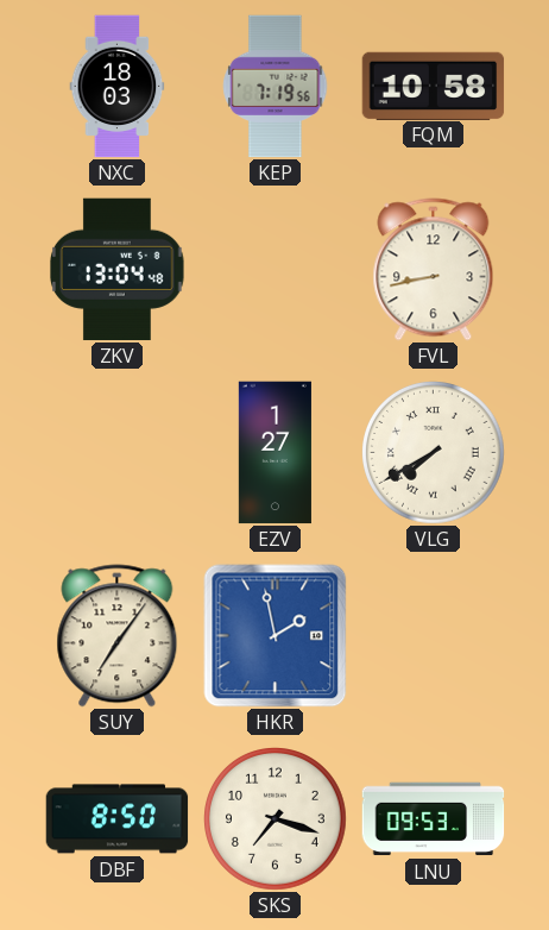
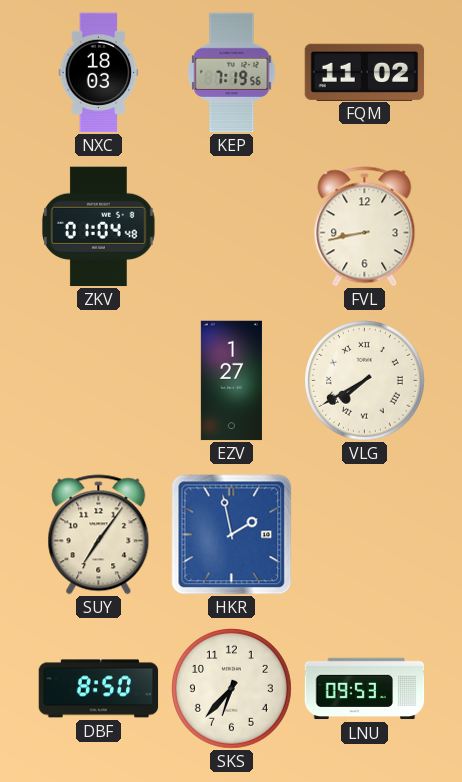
FQM: 10:58 -> 11:02 (365, 72)
ZKV: 13:04 -> 01:04 (99, 227)
SKS: 7:18 -> 6:37 (232, 689)
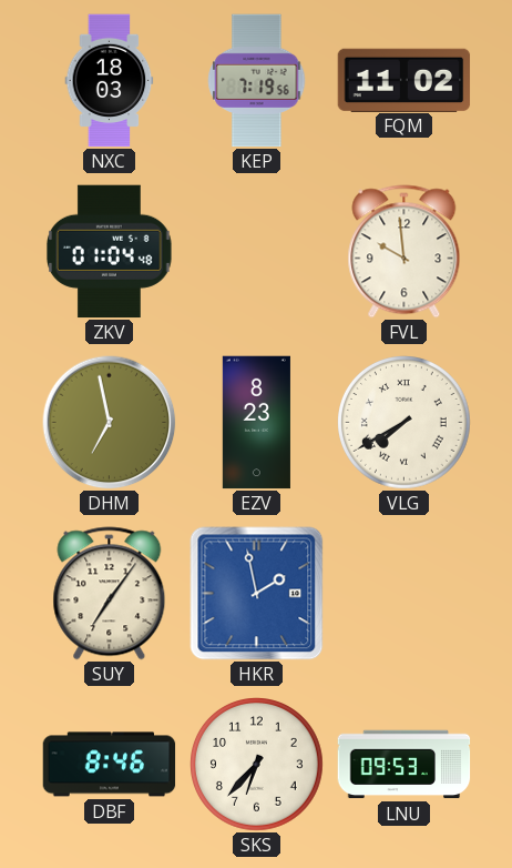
FVL: 8:43 -> 9:59 (405, 252)
DHM: none -> 6:58 (110, 423)
EZV: 1:27 -> 8:23 (256, 423)
DBF: 8:50 -> 8:46 (110, 765)
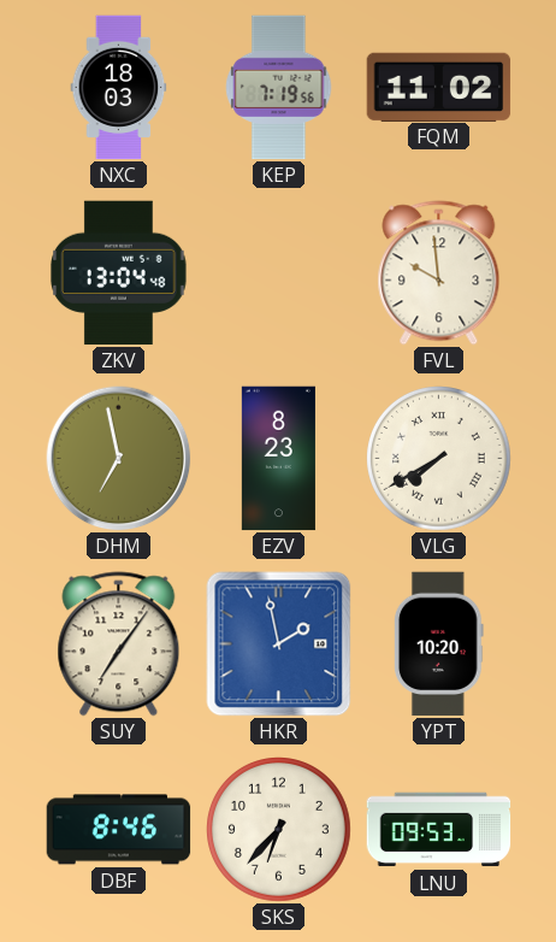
ZKV: 01:04 -> 13:04 (119, 273)
YPT: none -> 10:20 (439, 644)
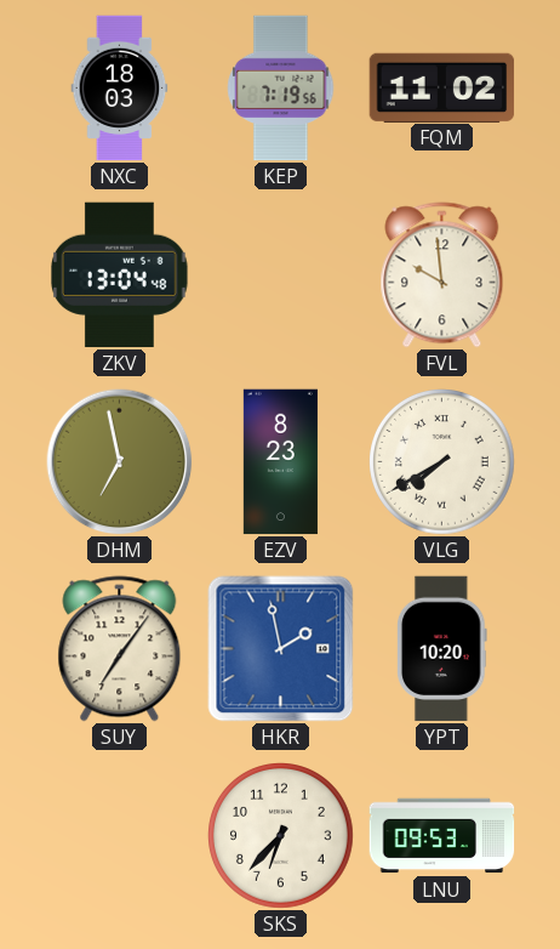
DBF: 8:46 -> none (119, 830)
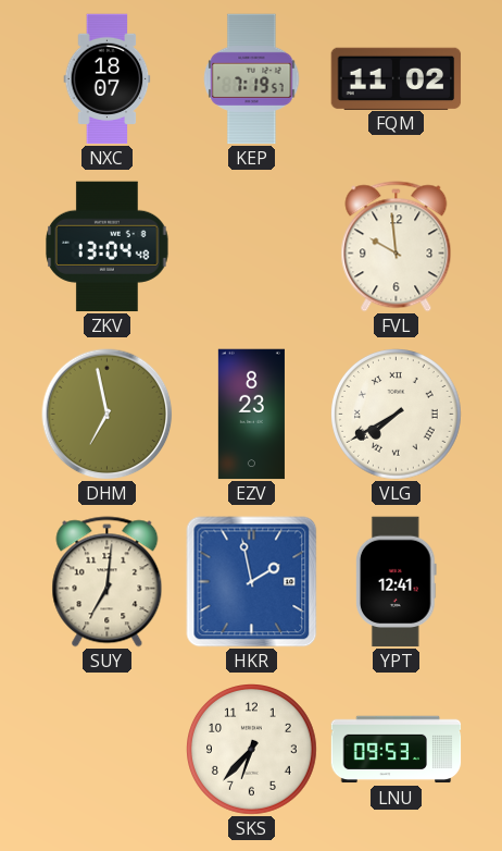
NXC: 18:03 -> 18:07 (108, 79)
KEP: 7:19:56 -> 7:19:57 (252, 79)
SUY: 7:06 -> 7:01 (108, 582)
YPT: 10:20 -> 12:41 (397, 582)
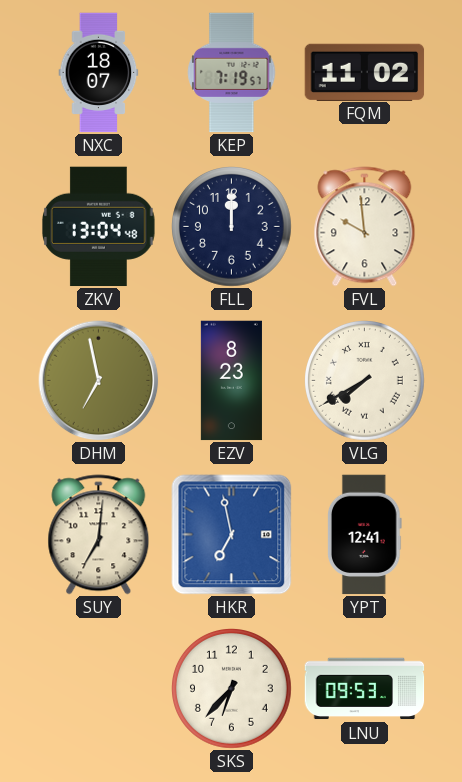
FLL: none -> 12:00 (232, 227)
HKR: 1:58 -> 6:58 (232, 535)
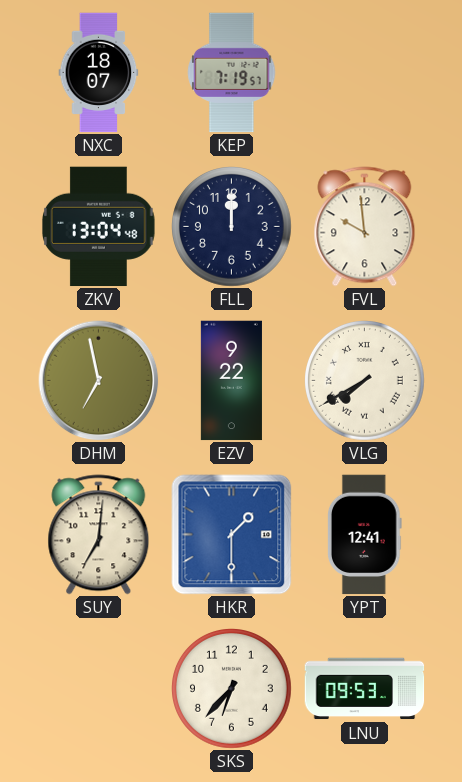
FQM: 11:02 -> none (365, 72)
EZV: 8:23 -> 9:22 (231, 381)
HKR: 6:58 -> 1:30 (232, 535)
